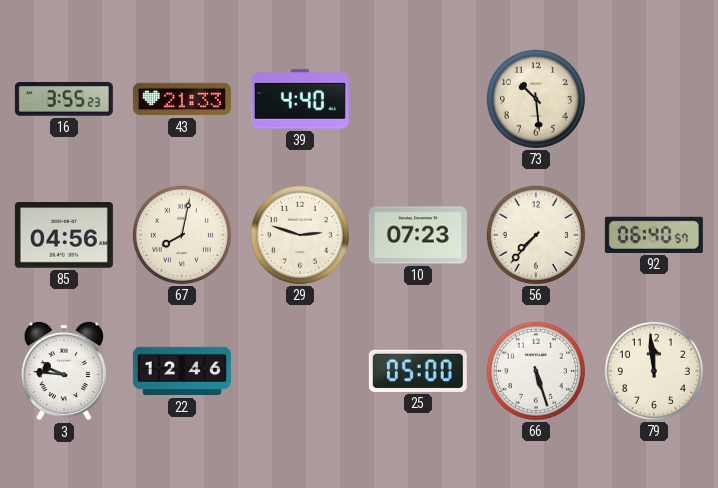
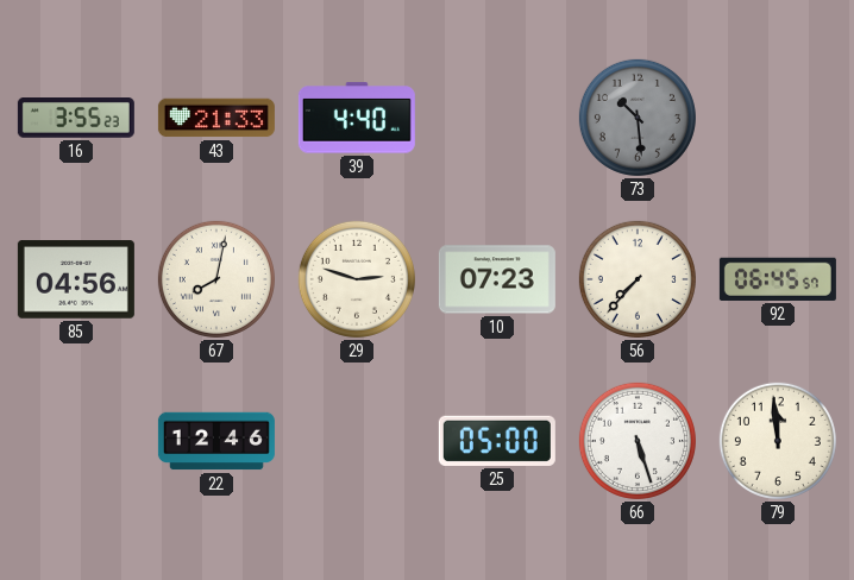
73 dial: cream -> grey (638, 118)
92: 06:40 -> 06:45 (778, 279)
3: 9:46 -> none (64, 371)
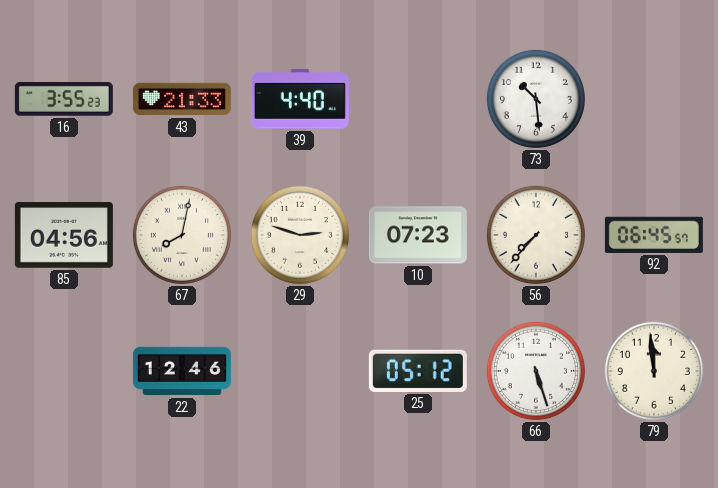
73 dial: grey -> white (536, 99)
25: 05:00 -> 05:12 (418, 371)
